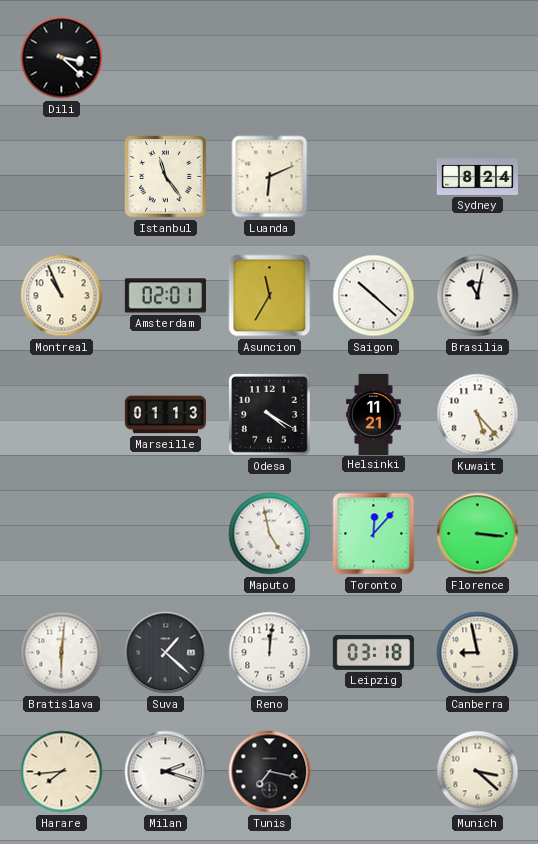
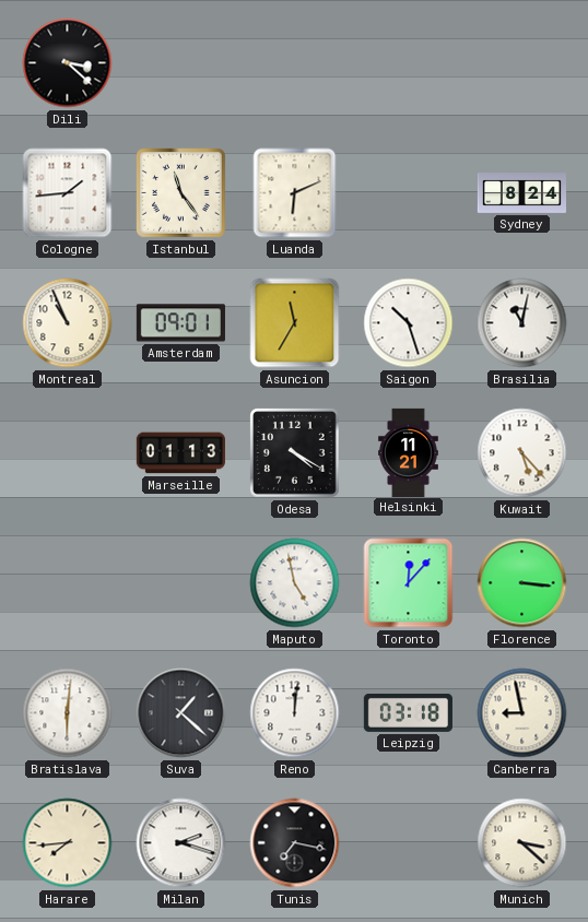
Cologne: none -> 1:44 (68, 193)
Amsterdam: 02:01 -> 09:01 (180, 323)
Saigon: 10:22 -> 10:27 (409, 323)
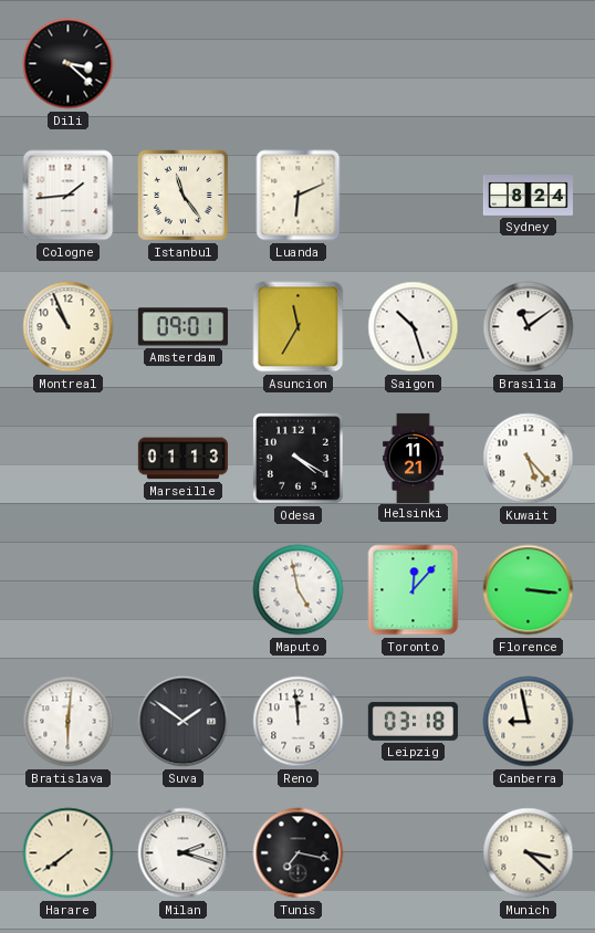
Brasilia: 11:02 -> 11:09 (529, 327)
Suva: 1:22 -> 1:51 (184, 722)
Reno: 12:01 -> 11:59 (299, 722)
Harare: 7:44 -> 7:39 (69, 853)
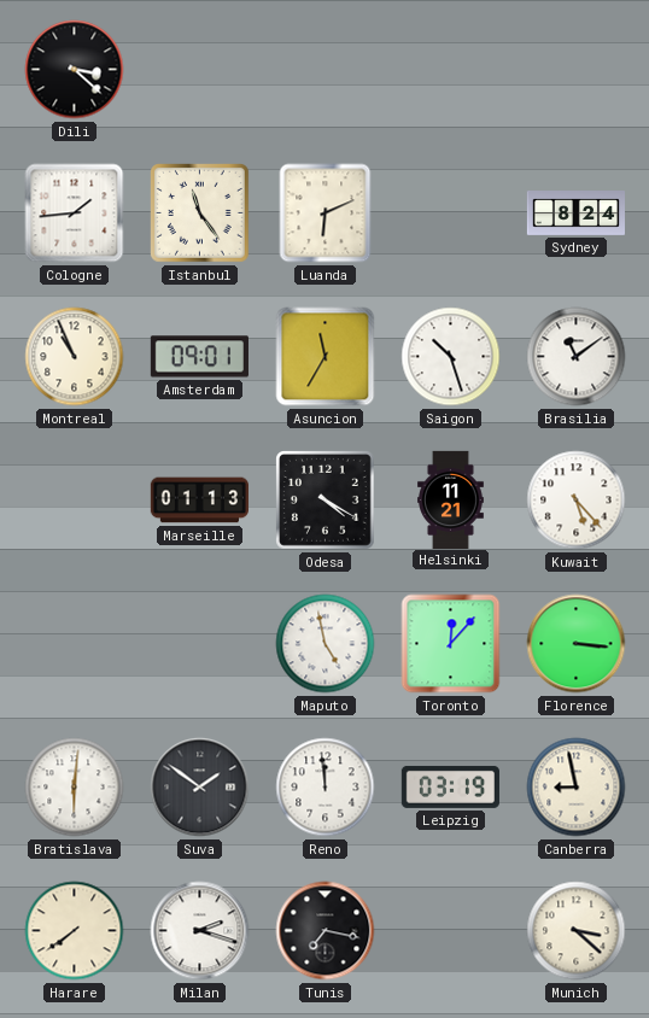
Leipzig: 03:18 -> 03:19 (450, 786)
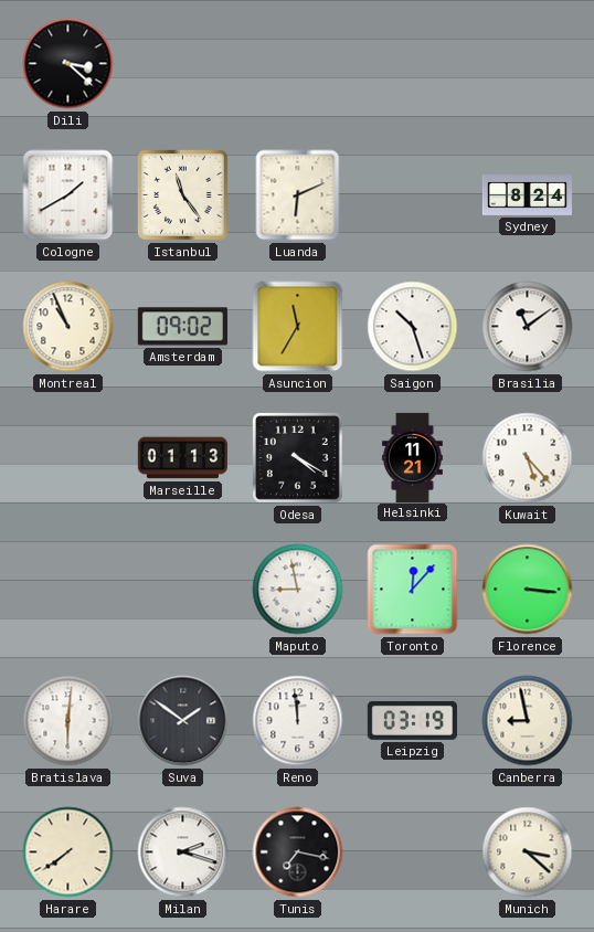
Cologne: 1:44 -> 1:40 (68, 195)
Amsterdam: 09:01 -> 09:02 (182, 327)
Maputo: 4:58 -> 8:58 (298, 590)
